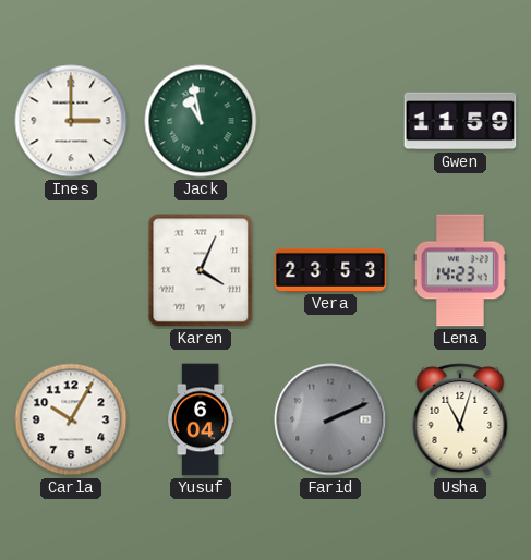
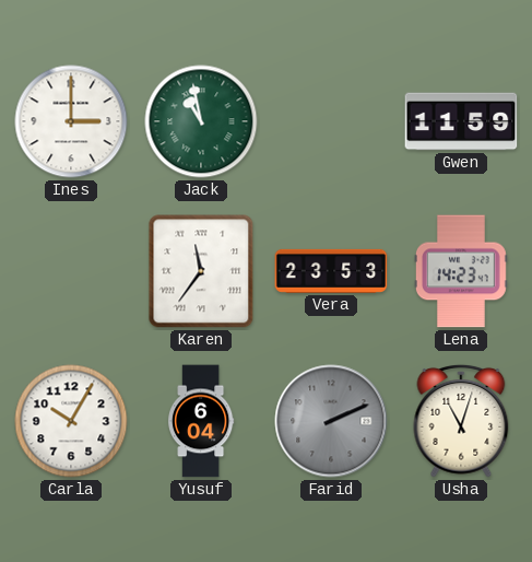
Karen: 4:04 -> 11:36 (201, 271)
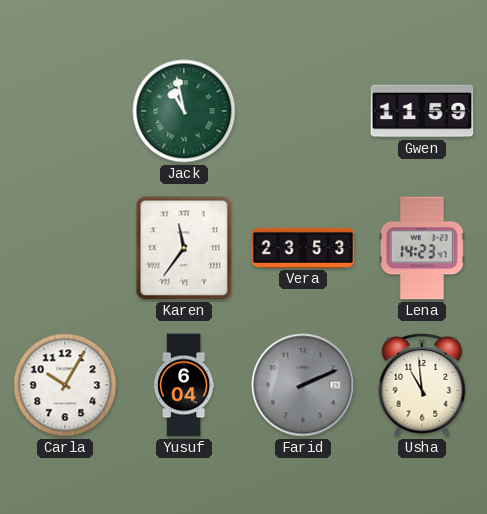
Ines: 3:00 -> none (71, 121)
Usha: 11:03 -> 10:59 (422, 385)
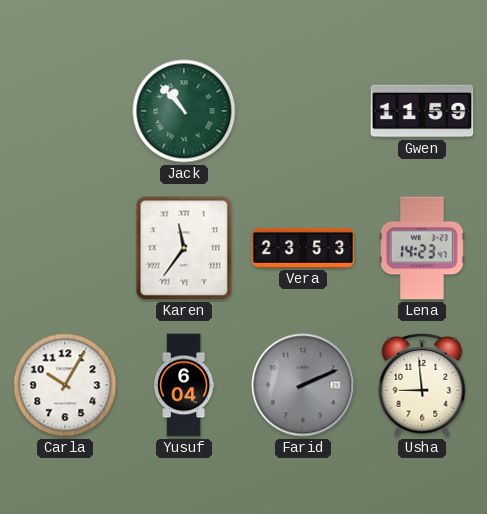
Jack: 10:58 -> 10:53 (184, 111)
Usha: 10:59 -> 8:59 (422, 385)
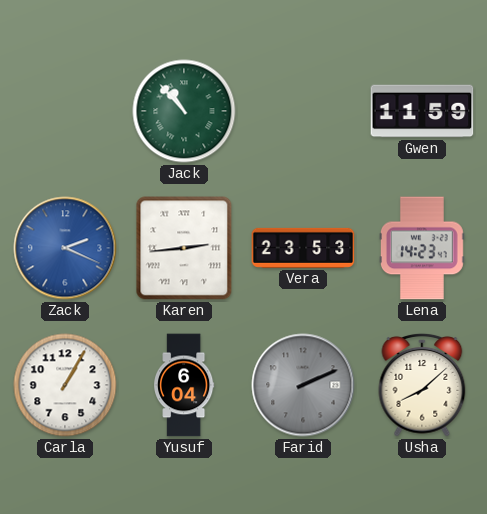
Zack: none -> 2:19 (65, 248)
Karen: 11:36 -> 2:44 (184, 248)
Carla: 10:05 -> 1:05 (65, 385)
Usha: 8:59 -> 8:08 (422, 385)
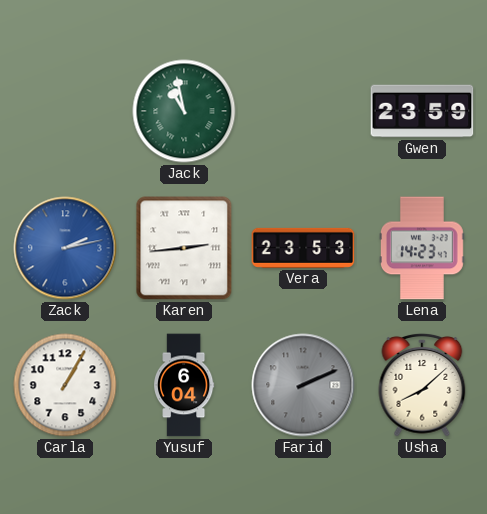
Jack: 10:53 -> 10:58 (184, 111)
Gwen: 11:59 -> 23:59 (422, 111)
Zack: 2:19 -> 2:13 (65, 248)
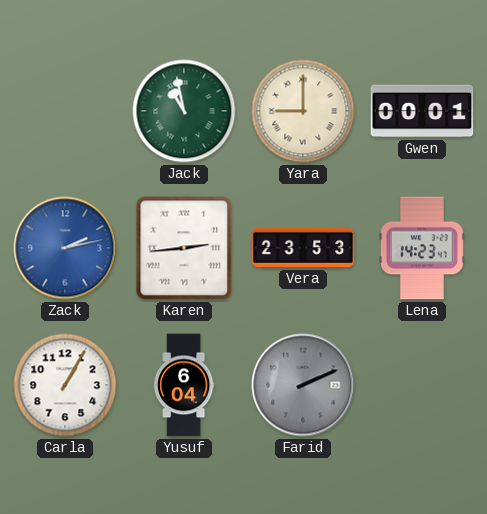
Yara: none -> 9:00 (303, 111)
Gwen: 23:59 -> 00:01 (422, 111)
Usha: 8:08 -> none (422, 385)
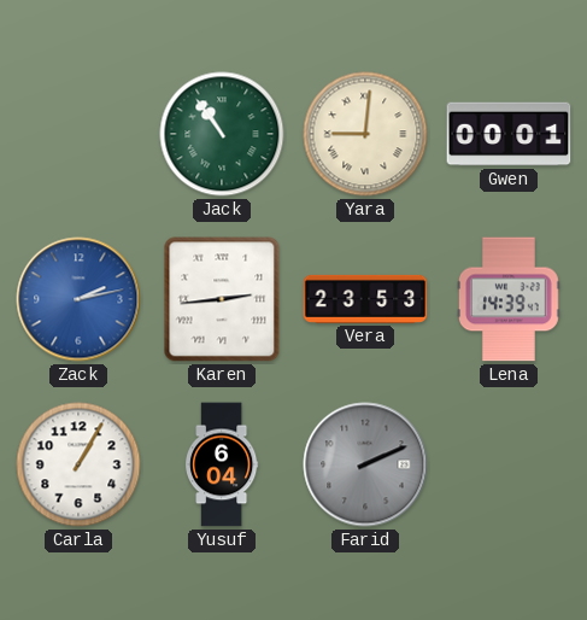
Jack: 10:58 -> 10:54 (222, 134)
Yara: 9:00 -> 9:01 (365, 134)
Lena: 14:23 -> 14:39 (509, 299)
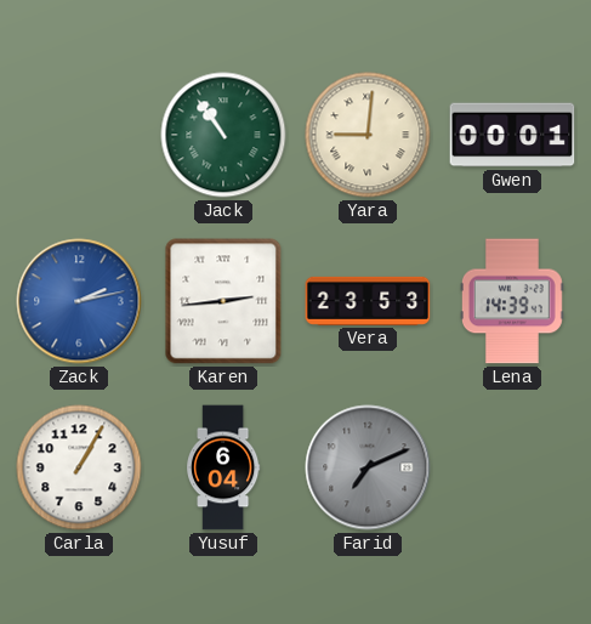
Farid: 2:11 -> 7:11 (368, 467)
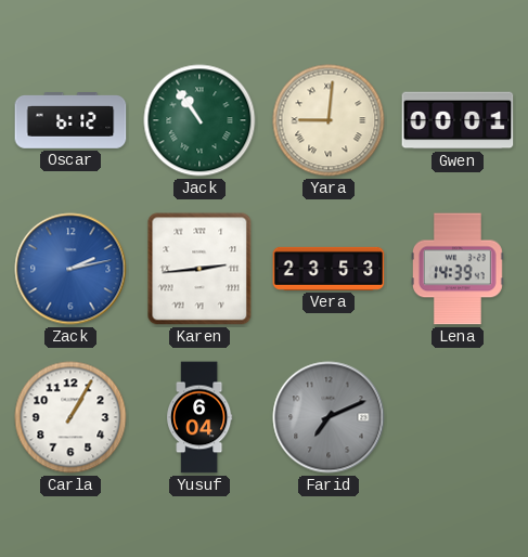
Oscar: none -> 6:12 (70, 120)
